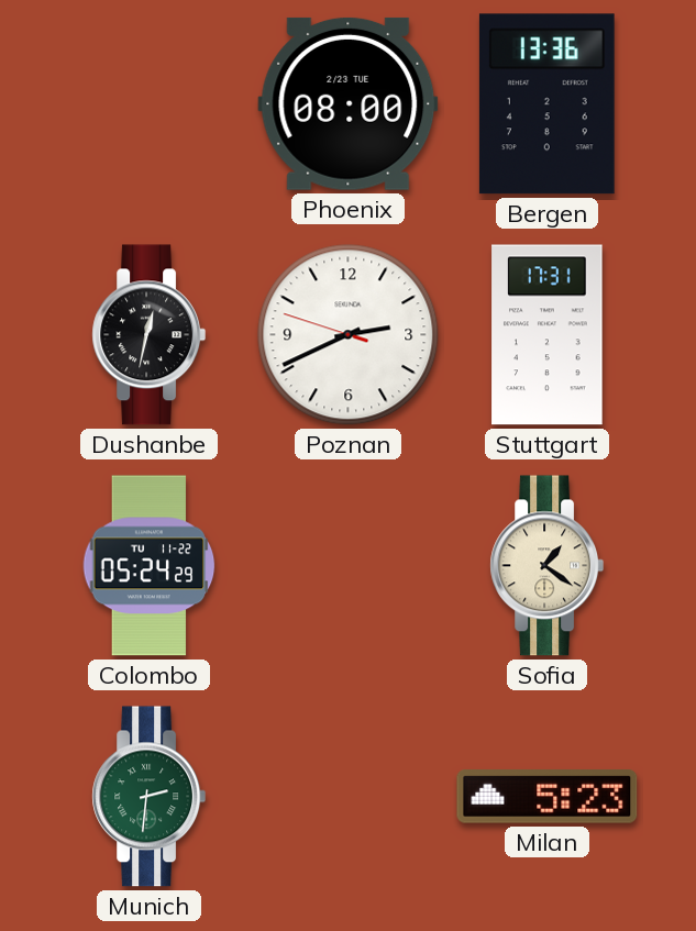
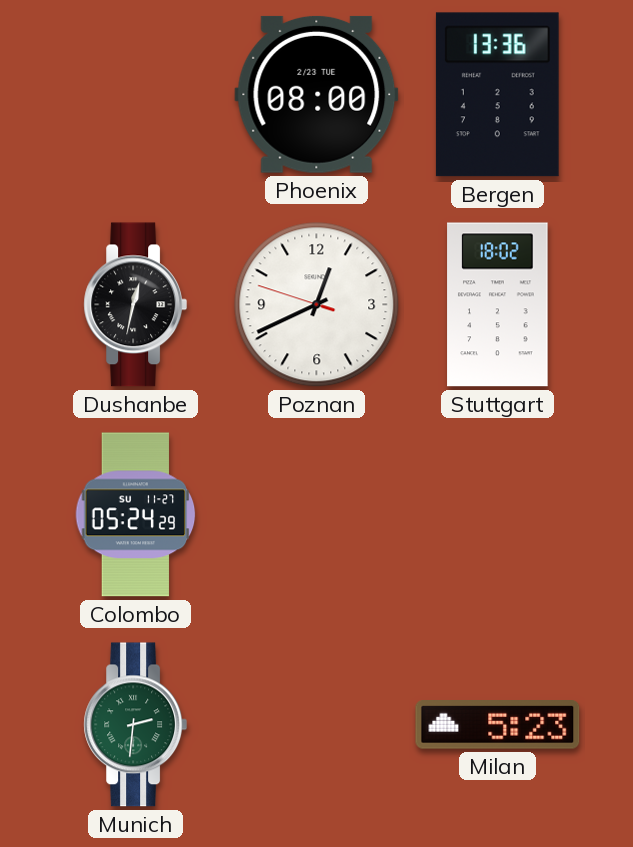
Poznan: 2:40 -> 12:40 (317, 305)
Stuttgart: 17:31 -> 18:02 (498, 305)
Colombo date: TU 11-22 -> SU 11-27 (136, 515)
Sofia: 1:21 -> none (548, 566)
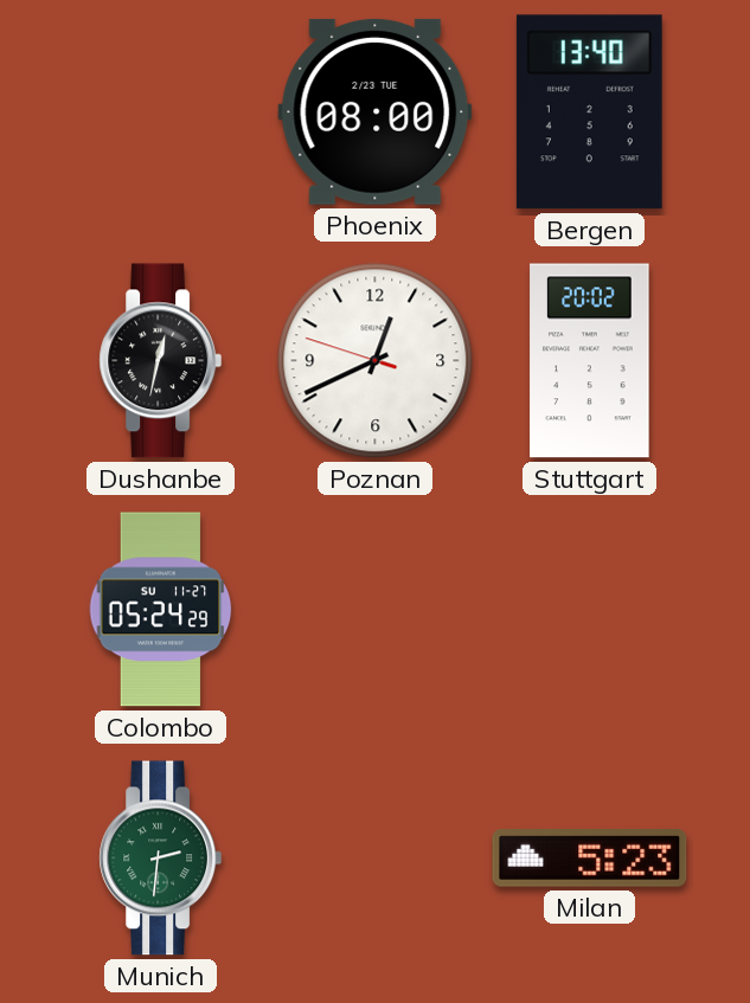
Bergen: 13:36 -> 13:40 (589, 112)
Stuttgart: 18:02 -> 20:02 (590, 361)
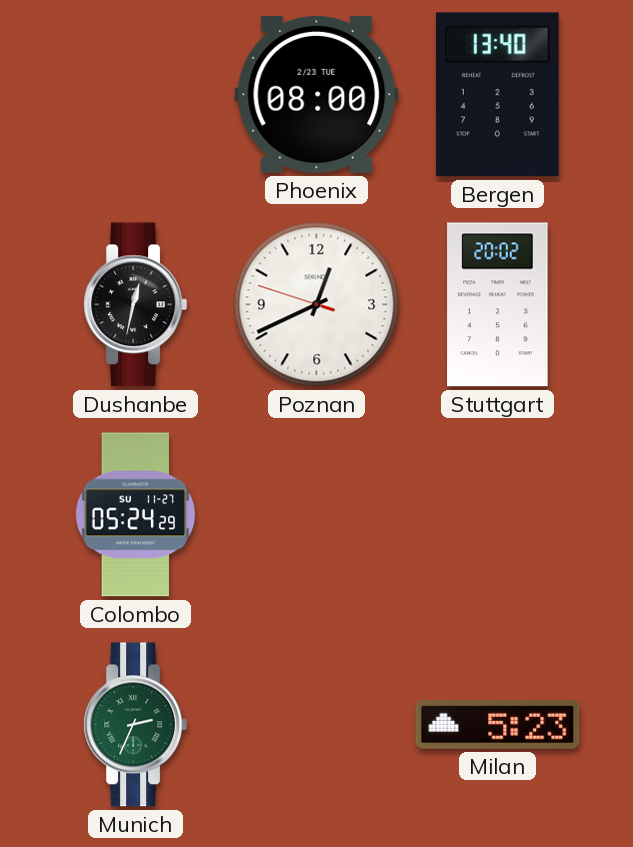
Munich: 2:31 -> 2:34 (136, 725)
